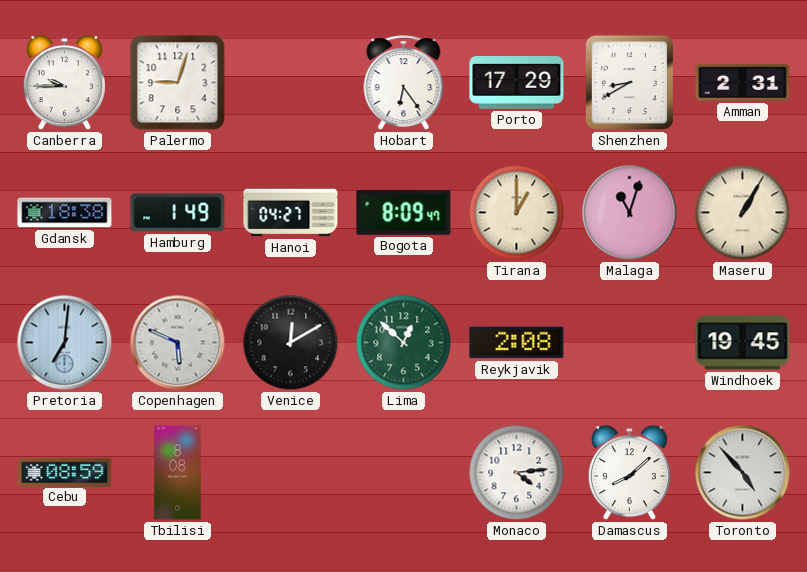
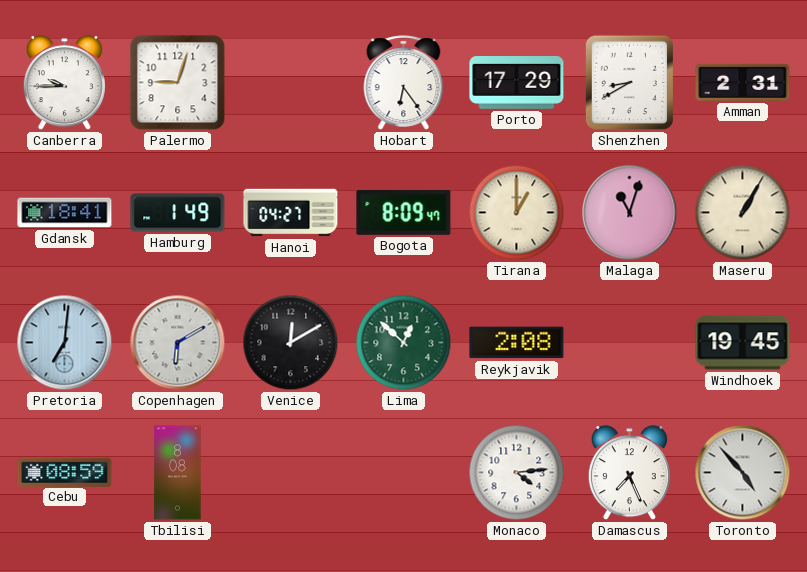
Gdansk: 18:38 -> 18:41 (65, 213)
Copenhagen: 5:49 -> 6:10 (178, 343)
Damascus: 8:08 -> 7:26 (629, 473)
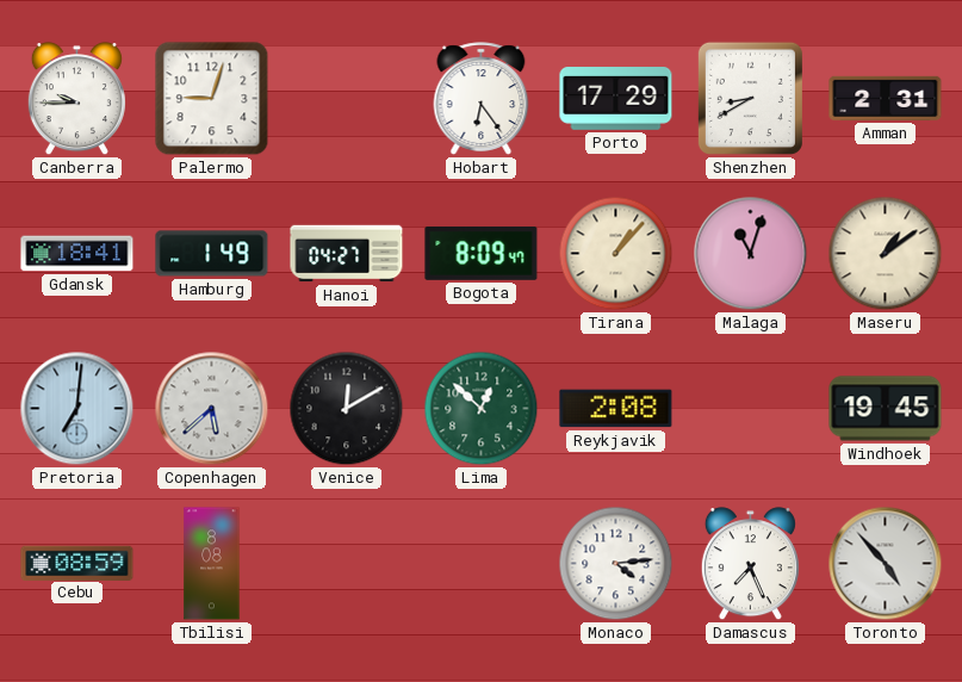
Tirana: 1:00 -> 1:07 (616, 254)
Maseru: 1:05 -> 1:09 (886, 254)
Copenhagen: 6:10 -> 5:38 (212, 409)
